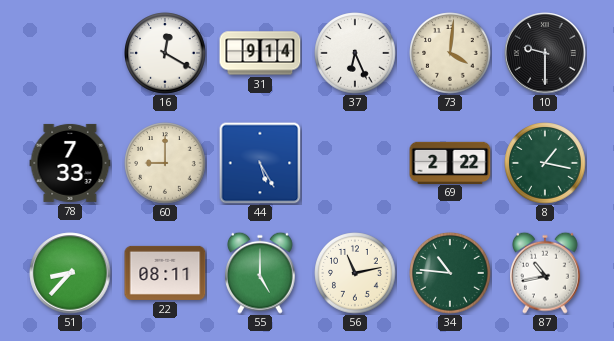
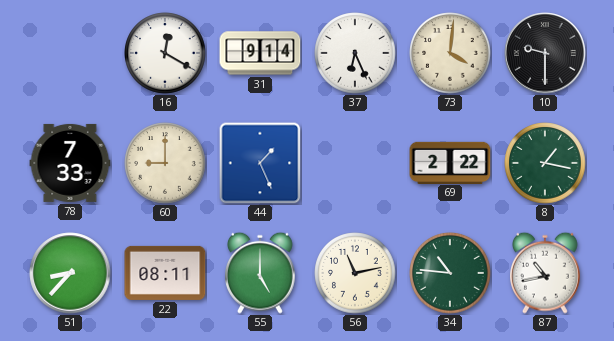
44: 5:25 -> 1:26 (260, 163)
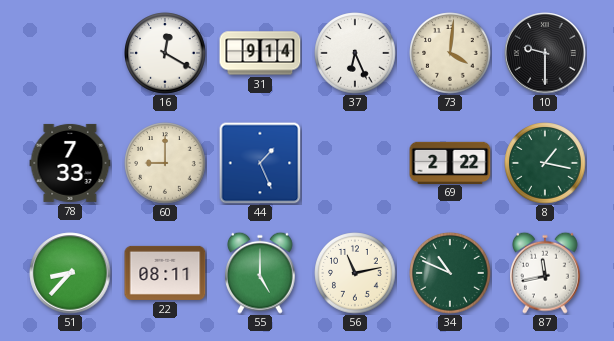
34: 10:46 -> 10:49 (450, 273)
87: 10:43 -> 11:43 (546, 273)
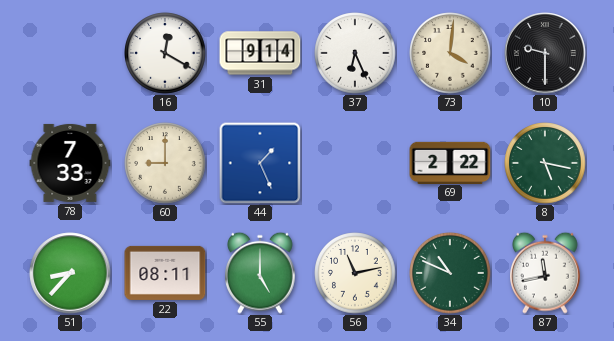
8: 1:17 -> 5:17 (545, 163)
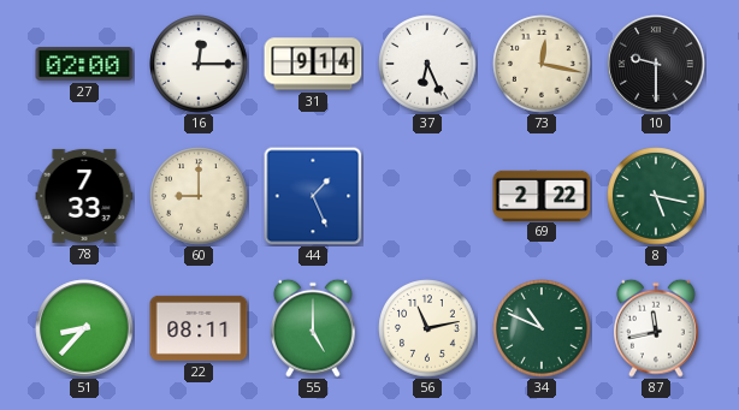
27: none -> 02:00 (84, 64)
16: 12:20 -> 12:15 (199, 64)
73: 4:01 -> 12:17 (542, 64)
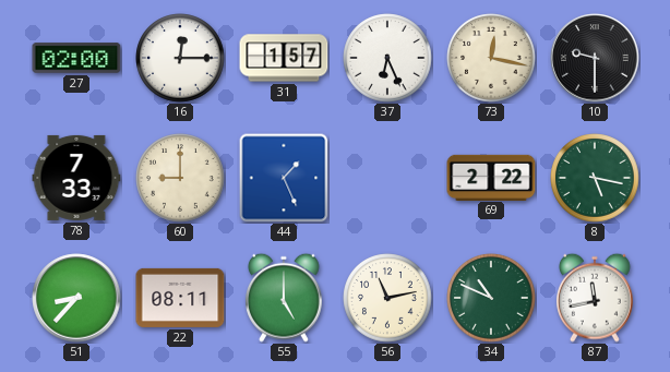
31: 9:14 -> 1:57 (284, 58)
